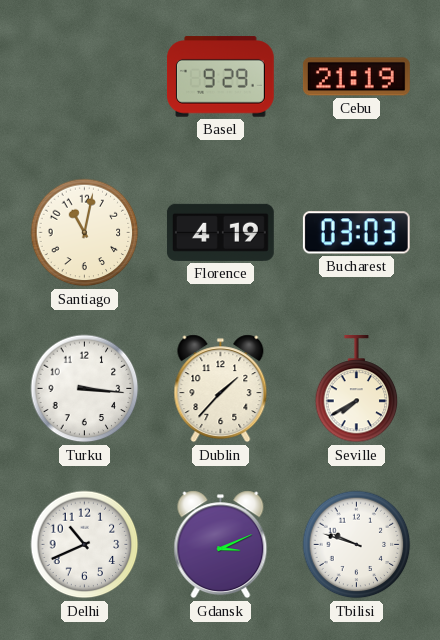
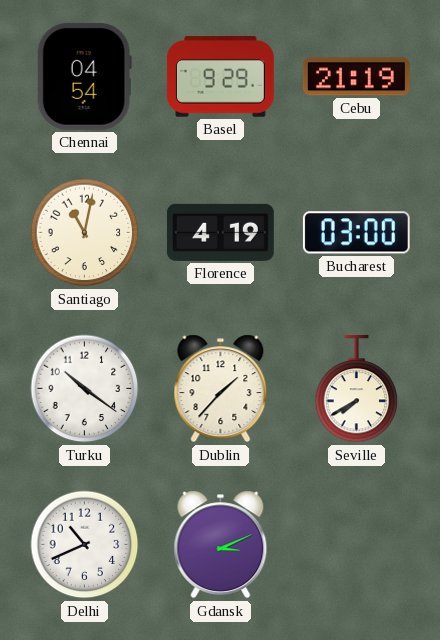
Chennai: none -> 04:54 (84, 76)
Bucharest: 03:03 -> 03:00 (356, 233)
Turku: 3:16 -> 10:21 (85, 389)
Tbilisi: 9:48 -> none (357, 545)
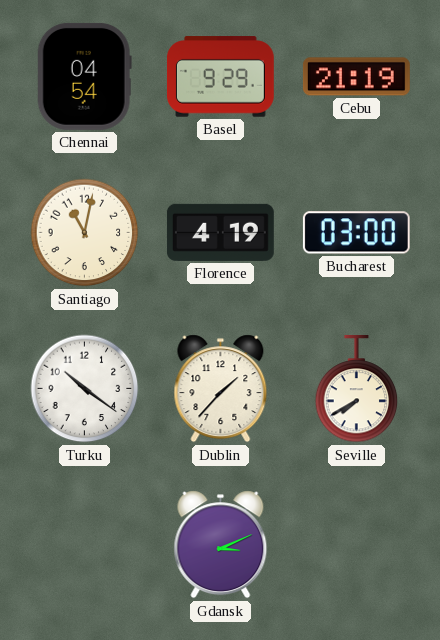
Delhi: 10:41 -> none (85, 545)
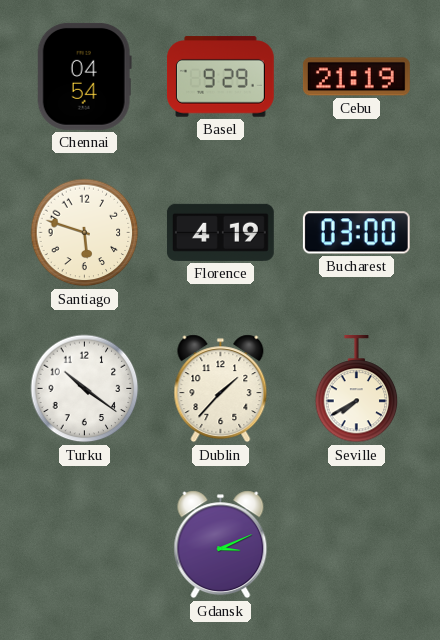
Santiago: 11:02 -> 5:48 (85, 233)
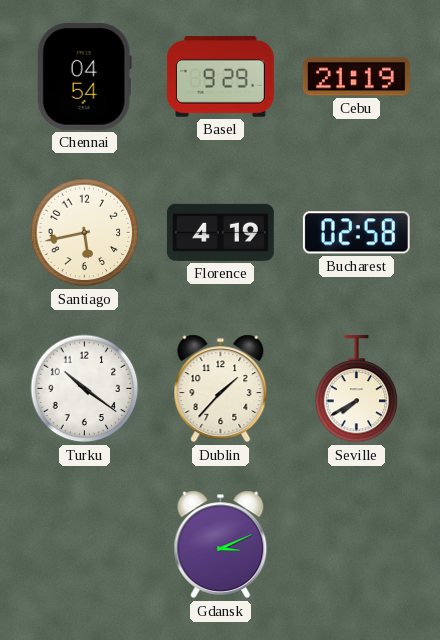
Santiago: 5:48 -> 5:43 (85, 233)
Bucharest: 03:00 -> 02:58 (356, 233)
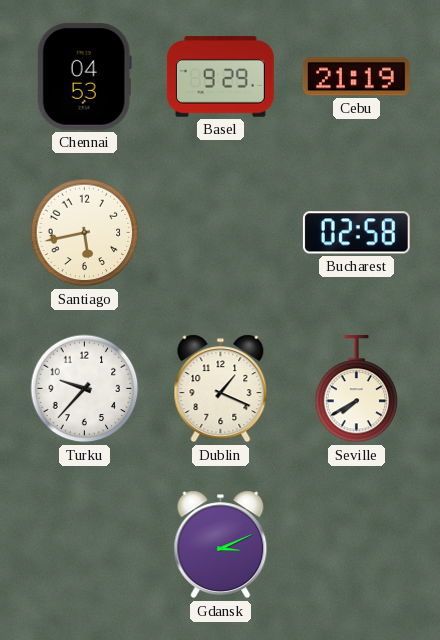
Chennai: 04:54 -> 04:53 (84, 76)
Florence: 4:19 -> none (220, 232)
Turku: 10:21 -> 9:37 (85, 389)
Dublin: 1:37 -> 1:19 (221, 389)
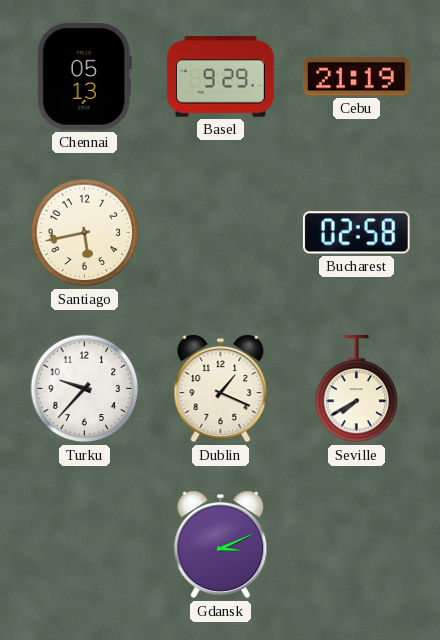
Chennai: 04:53 -> 05:13 (84, 76)
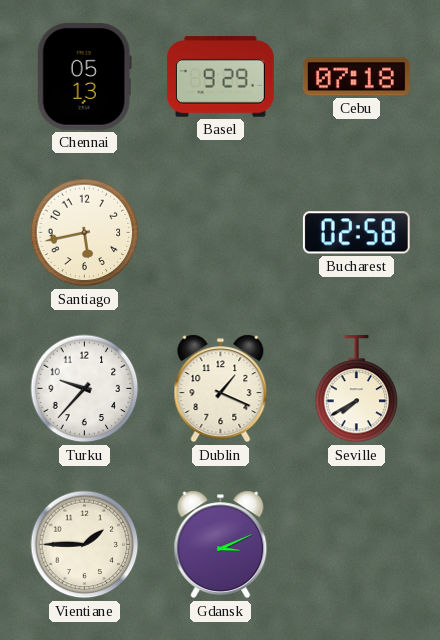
Cebu: 21:19 -> 07:18 (356, 77)
Vientiane: none -> 1:45 (85, 545)
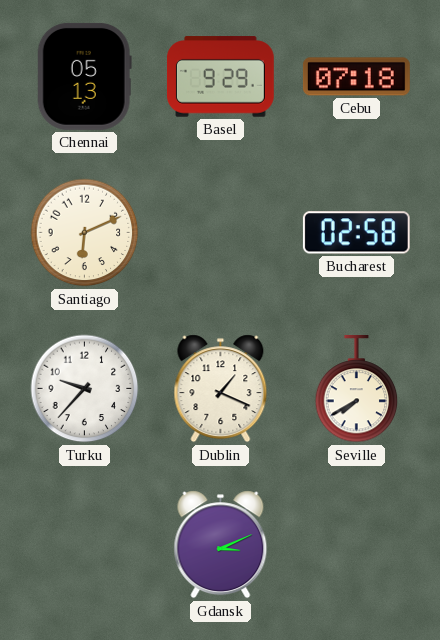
Santiago: 5:43 -> 6:11 (85, 233)
Vientiane: 1:45 -> none (85, 545)
